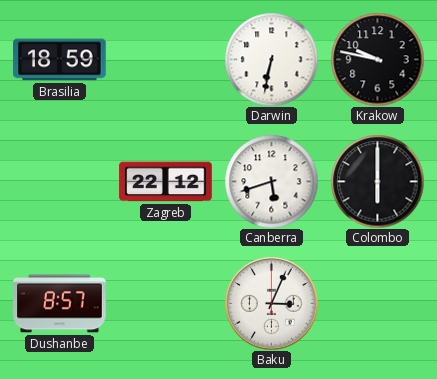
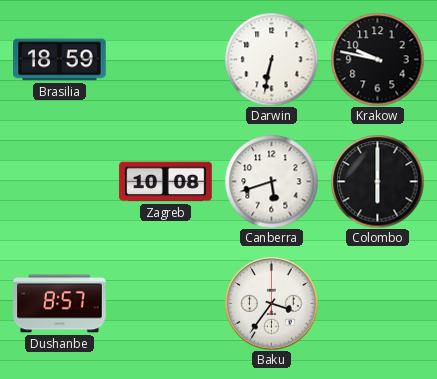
Zagreb: 22:12 -> 10:08 (166, 182)
Baku: 3:04 -> 3:36 (271, 303)
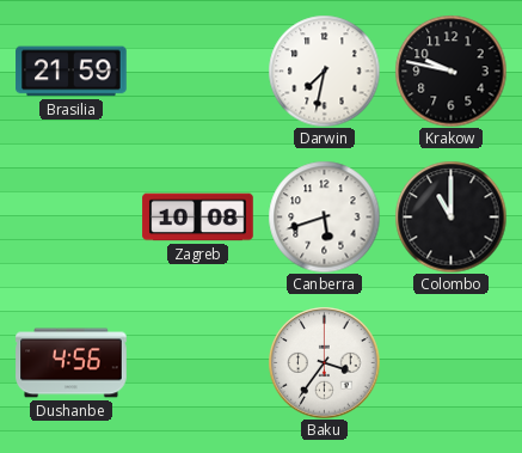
Brasilia: 18:59 -> 21:59 (72, 72)
Darwin: 6:32 -> 7:32 (324, 71)
Colombo: 6:00 -> 11:00 (450, 216)
Dushanbe: 8:57 -> 4:56 (72, 363)
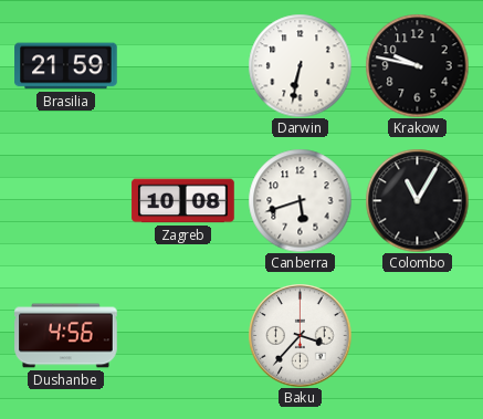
Darwin: 7:32 -> 6:32 (300, 65)
Colombo: 11:00 -> 11:05 (417, 200)
Baku: 3:36 -> 3:37 (300, 335)
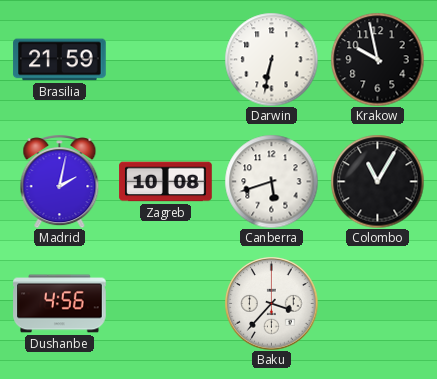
Krakow: 9:47 -> 9:58 (377, 59)
Madrid: none -> 2:02 (60, 181)
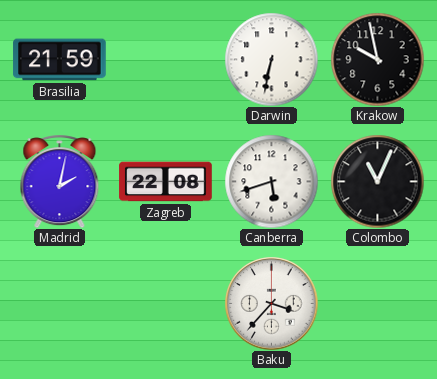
Zagreb: 10:08 -> 22:08 (166, 182)
Colombo: 11:05 -> 11:04 (377, 181)
Dushanbe: 4:56 -> none (60, 304)
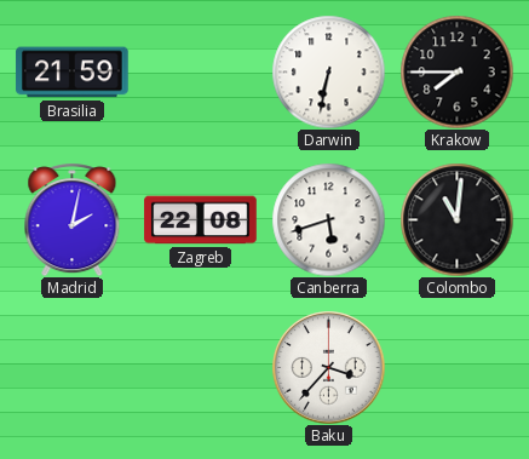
Krakow: 9:58 -> 7:45 (456, 71)
Colombo: 11:04 -> 11:01 (456, 219)
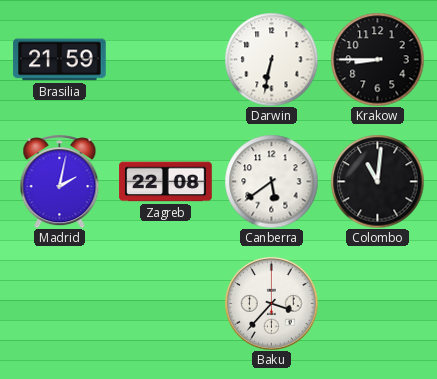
Krakow: 7:45 -> 8:45 (377, 59)
Canberra: 5:42 -> 5:39 (271, 181)
